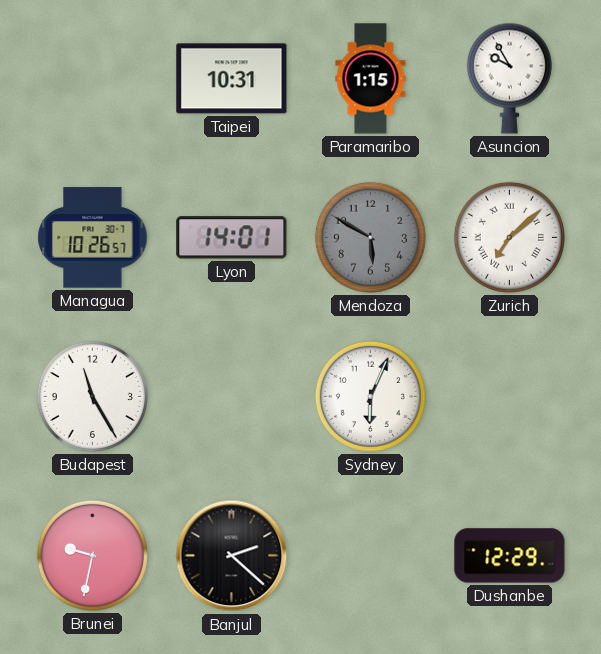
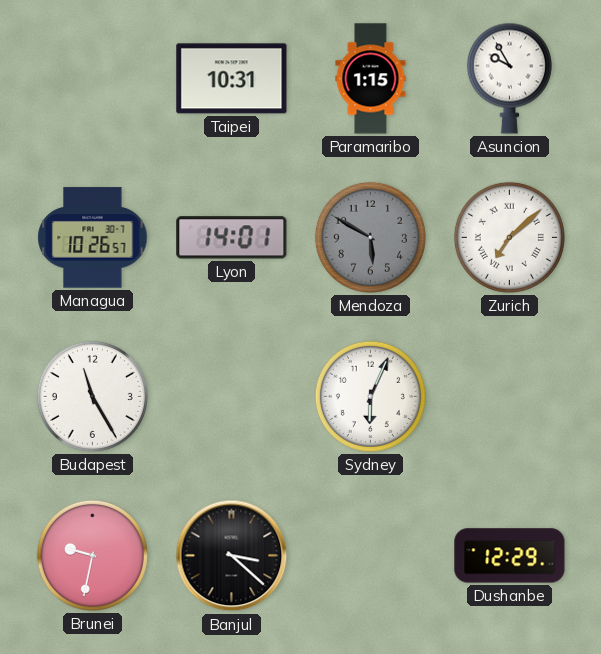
Banjul: 2:22 -> 3:22 (232, 556)
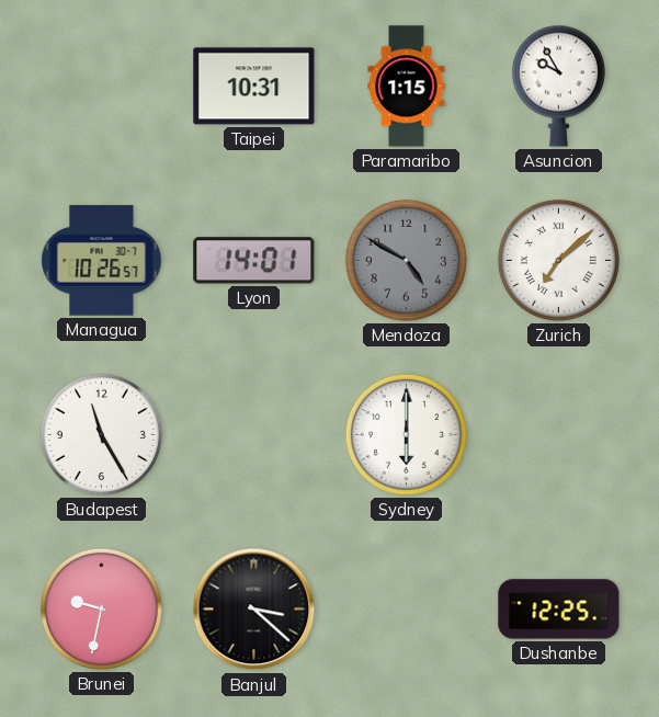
Mendoza: 5:50 -> 4:50 (406, 260)
Sydney: 6:04 -> 6:00 (406, 434)
Dushanbe: 12:29 -> 12:25 (559, 610)
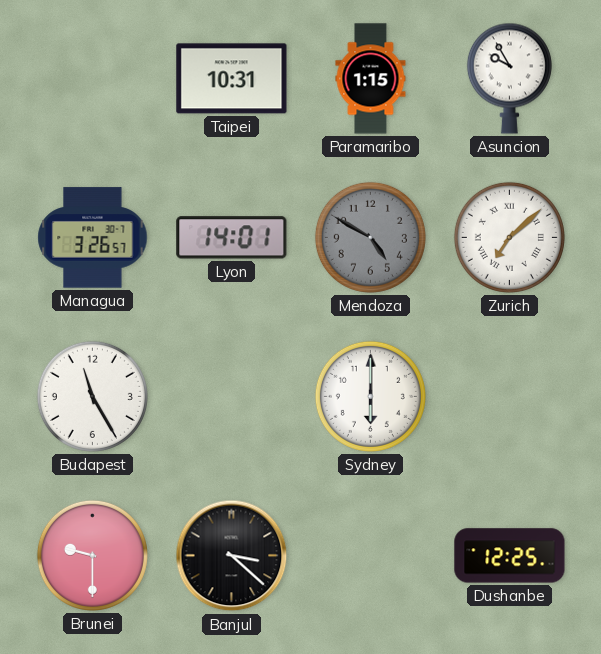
Managua: 10:26 -> 3:26 (93, 238)
Brunei: 9:32 -> 9:30 (92, 555)
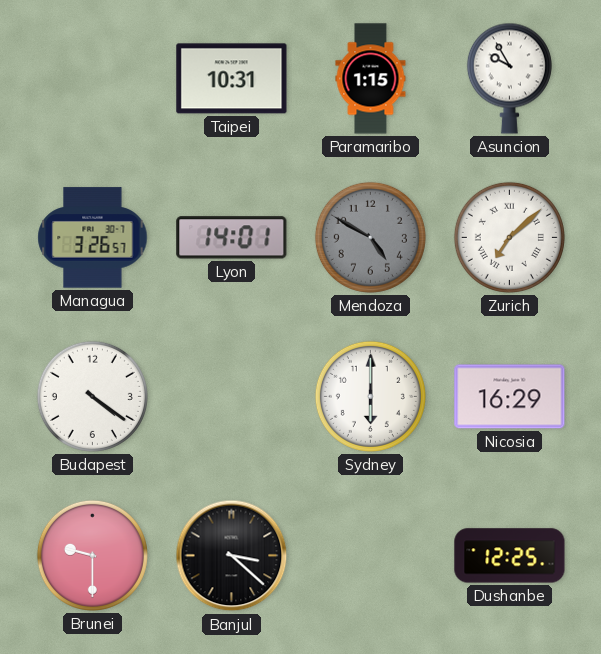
Budapest: 11:25 -> 4:21 (92, 396)
Nicosia: none -> 16:29 (510, 397)
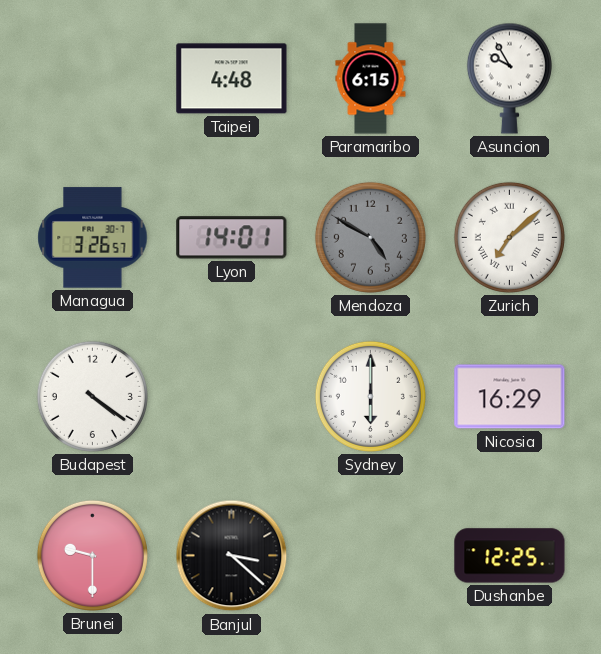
Taipei: 10:31 -> 4:48 (232, 79)
Paramaribo: 1:15 -> 6:15 (371, 79)
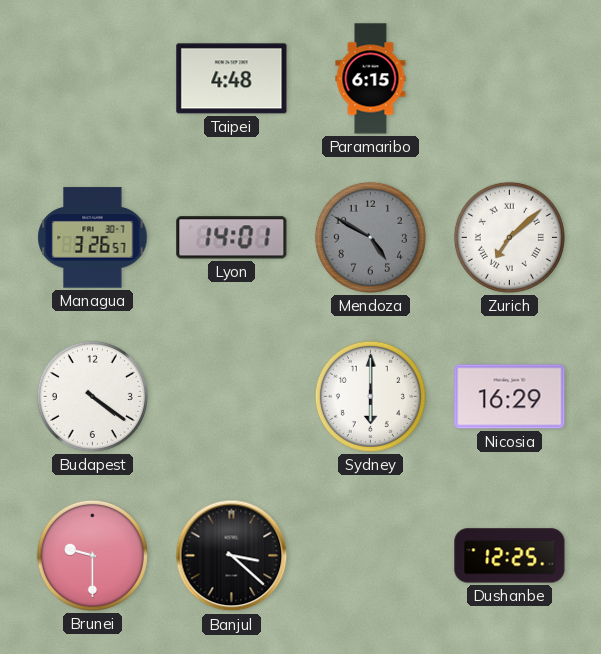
Asuncion: 9:55 -> none (509, 78)
